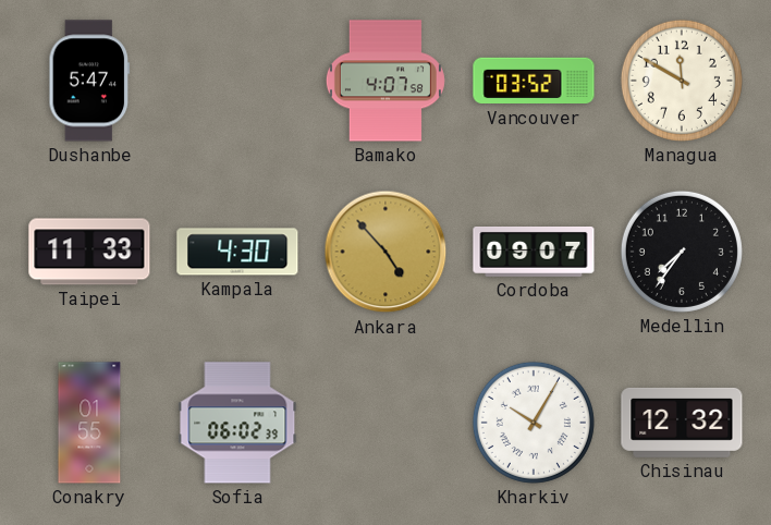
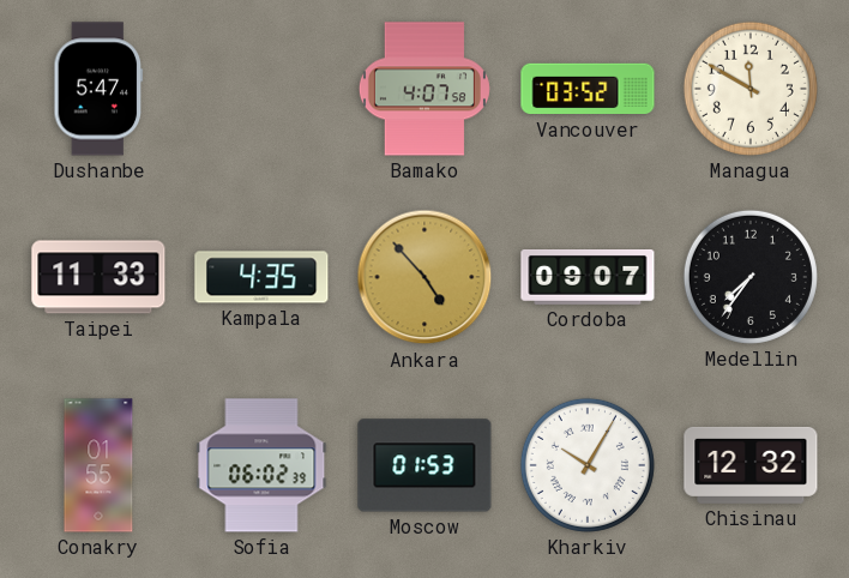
Kampala: 4:30 -> 4:35 (261, 277)
Moscow: none -> 01:53 (424, 465)
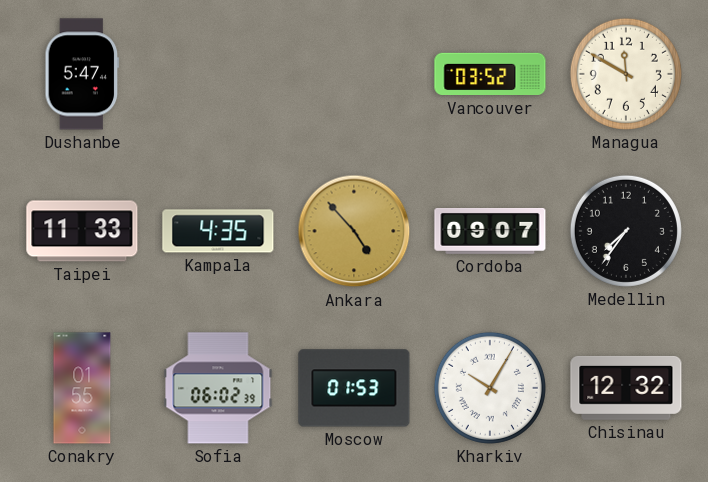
Bamako: 4:07 -> none (424, 89)
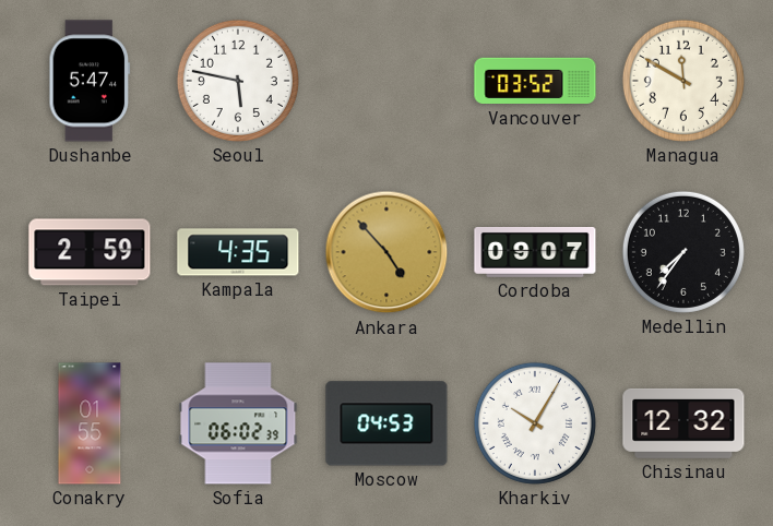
Seoul: none -> 5:47 (238, 81)
Taipei: 11:33 -> 2:59 (90, 252)
Moscow: 01:53 -> 04:53 (386, 423)
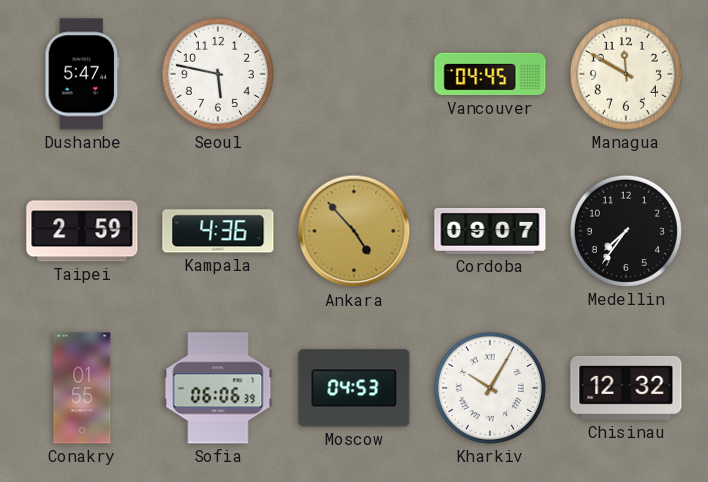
Vancouver: 03:52 -> 04:45 (490, 74)
Kampala: 4:35 -> 4:36 (218, 231)
Sofia: 06:02 -> 06:06 (218, 388)
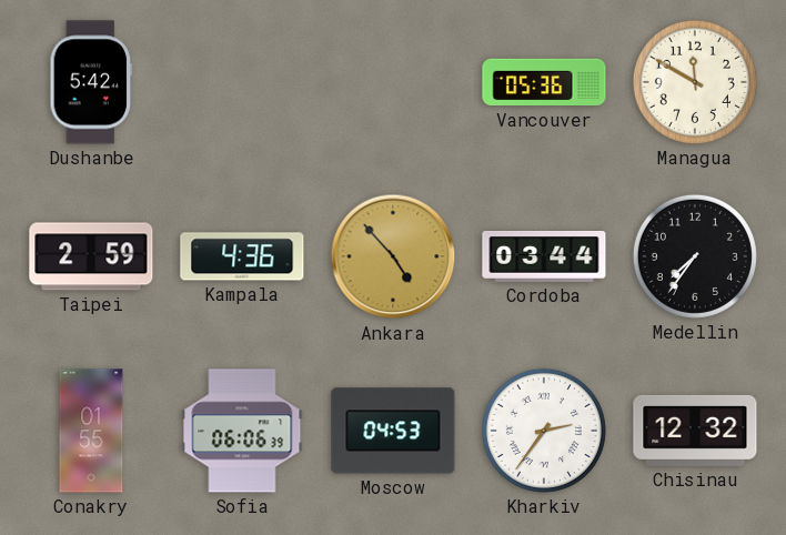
Dushanbe: 5:47 -> 5:42 (91, 82)
Seoul: 5:47 -> none (218, 74)
Vancouver: 04:45 -> 05:36 (544, 82)
Cordoba: 09:07 -> 03:44 (544, 258)
Kharkiv: 10:05 -> 2:36 (544, 431)
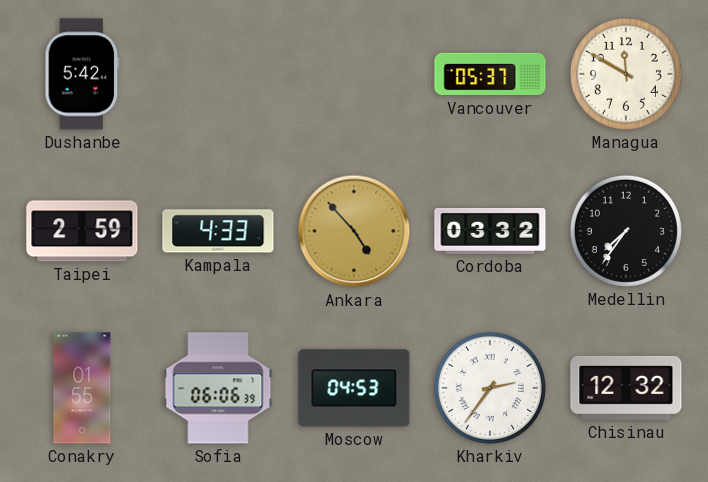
Vancouver: 05:36 -> 05:37 (490, 74)
Kampala: 4:36 -> 4:33 (218, 231)
Cordoba: 03:44 -> 03:32 (490, 232)
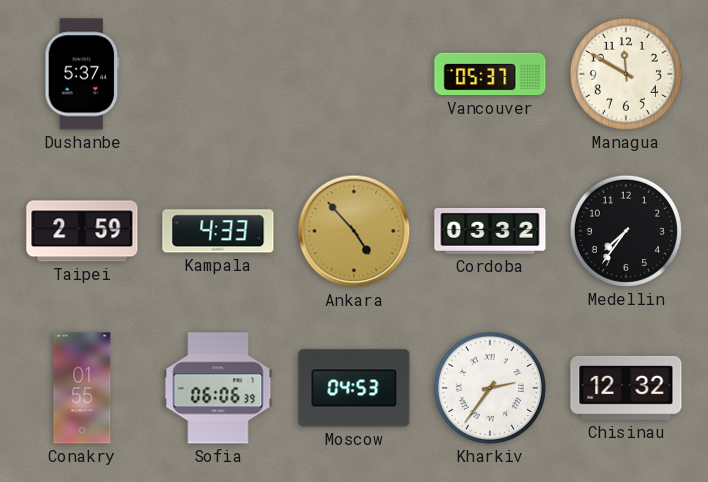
Dushanbe: 5:42 -> 5:37 (82, 74)
